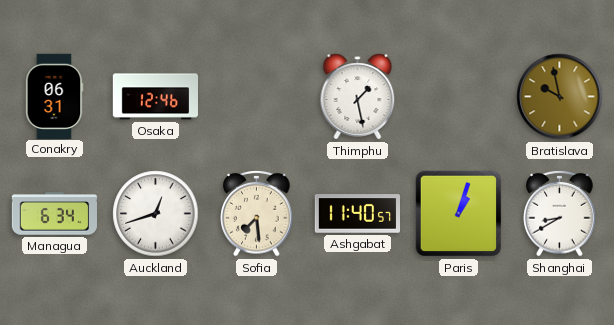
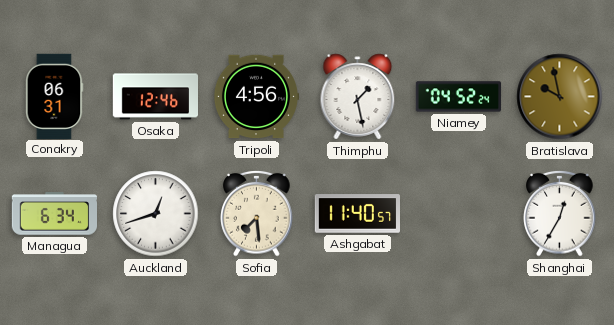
Tripoli: none -> 4:56 (255, 97)
Niamey: none -> 04:52 (459, 97)
Paris: 1:03 -> none (459, 214)
Shanghai: 8:40 -> 12:35 (560, 213)
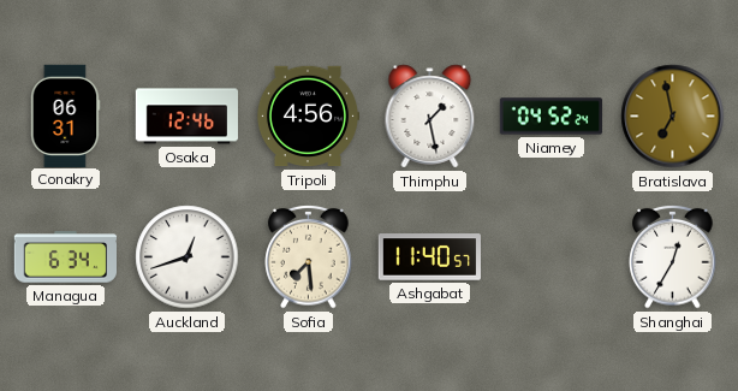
Bratislava: 9:58 -> 6:58 (673, 117)
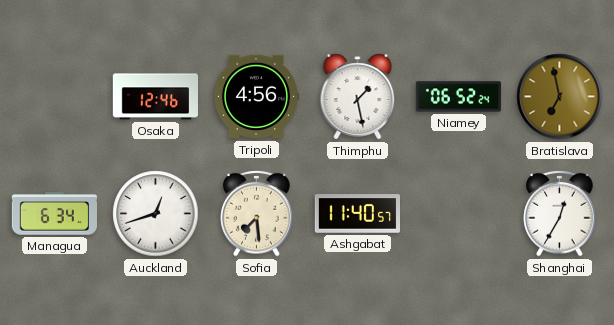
Conakry: 06:31 -> none (66, 115)
Niamey: 04:52 -> 06:52 (459, 97)
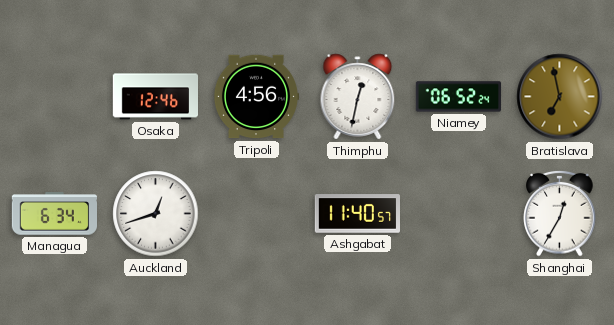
Thimphu: 1:28 -> 12:32 (358, 97)
Sofia: 7:29 -> none (257, 213)
